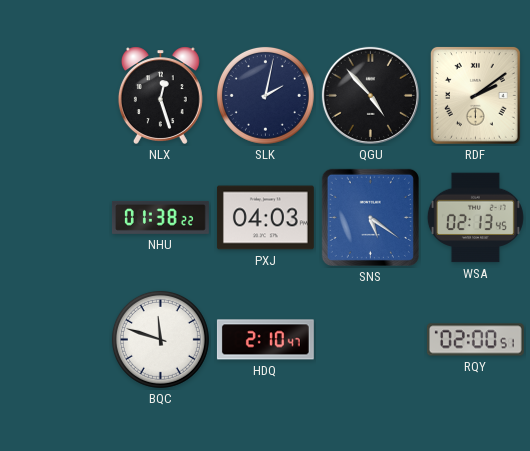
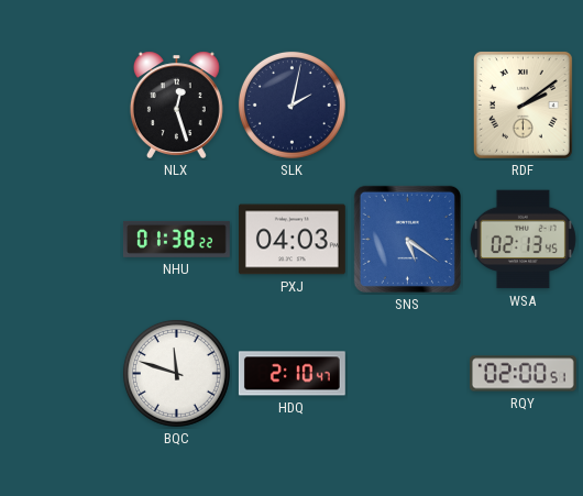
QGU: 4:53 -> none (370, 95)
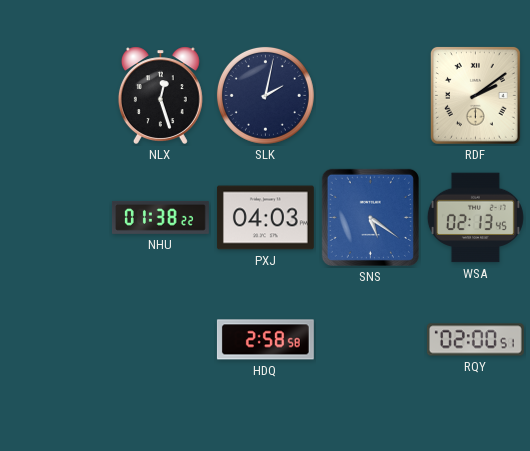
BQC: 11:48 -> none (176, 373)
HDQ: 2:10 -> 2:58 (265, 340)
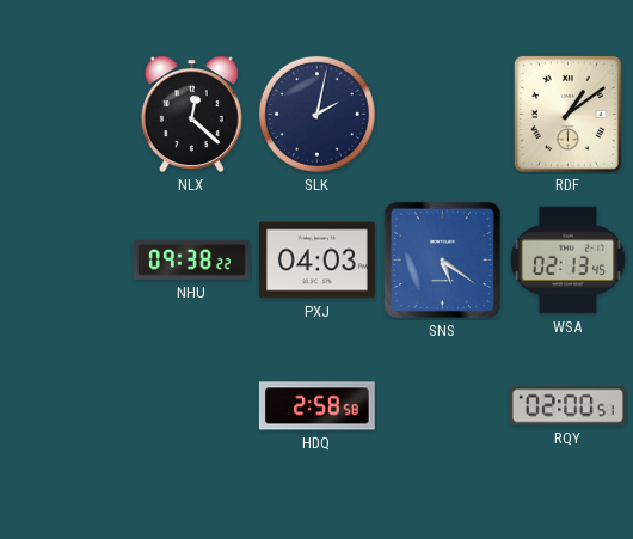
NLX: 12:27 -> 12:22 (191, 114)
RDF: 2:09 -> 1:09 (567, 114)
NHU: 01:38 -> 09:38 (191, 259)
